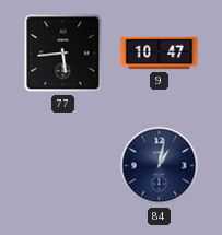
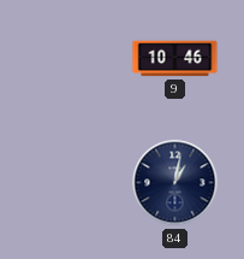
77: 5:44 -> none (63, 54)
9: 10:47 -> 10:46 (175, 59)
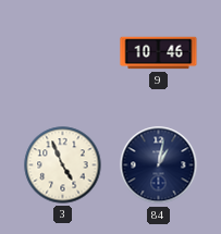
3: none -> 4:56 (63, 165)
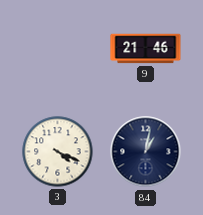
9: 10:46 -> 21:46 (146, 49)
3: 4:56 -> 4:19 (58, 152)
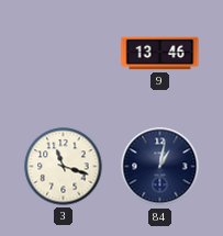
9: 21:46 -> 13:46 (160, 54)
3: 4:19 -> 11:18 (64, 167)
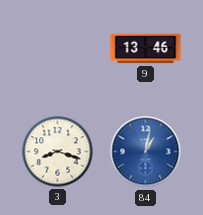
3: 11:18 -> 8:18 (58, 152)
84 dial: navy -> blue (146, 152)
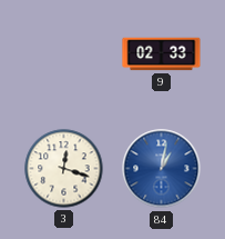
9: 13:46 -> 02:33 (162, 54)
3: 8:18 -> 12:18 (64, 169)
